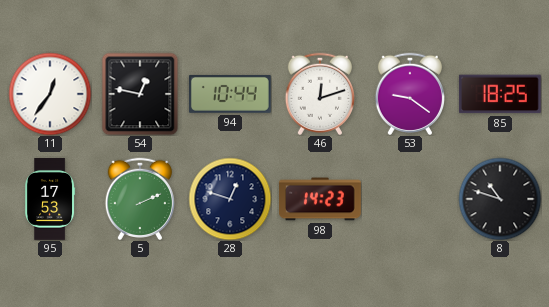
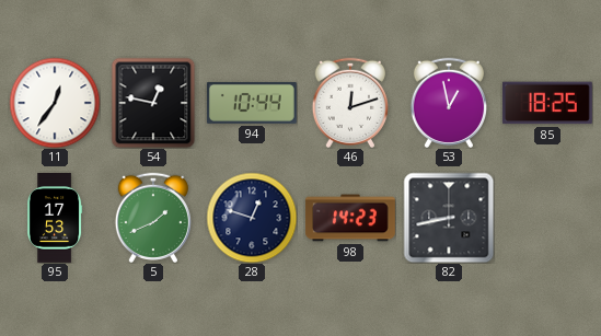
53: 9:21 -> 12:58 (448, 103)
5: 2:11 -> 1:41 (152, 218)
82: none -> 8:43 (449, 218)
8: 10:48 -> none (500, 199)
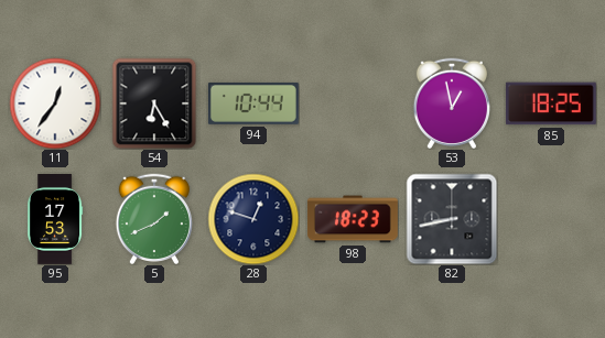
54: 12:47 -> 6:25 (154, 103)
46: 12:12 -> none (349, 103)
98: 14:23 -> 18:23 (353, 219)
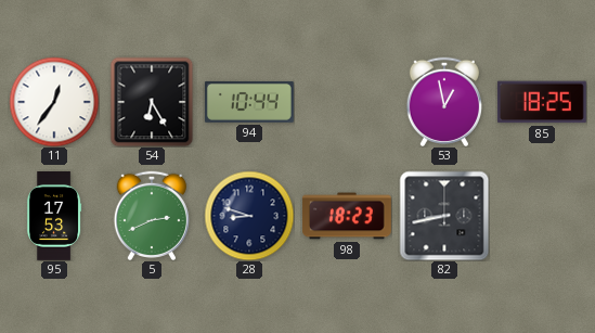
5: 1:41 -> 2:41 (151, 216)
28: 12:48 -> 8:48 (249, 216)
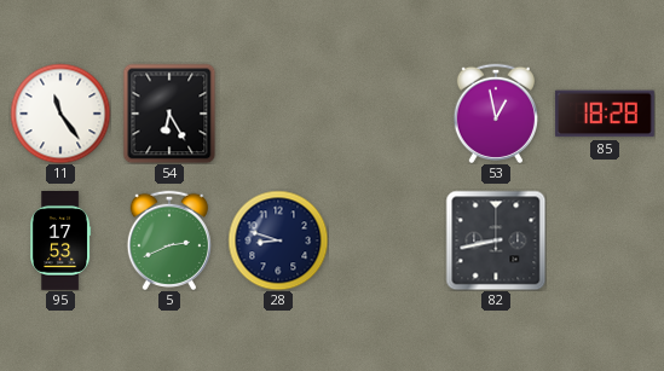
11: 12:36 -> 11:24 (60, 114)
94: 10:44 -> none (249, 102)
85: 18:25 -> 18:28 (605, 114)
98: 18:23 -> none (347, 216)
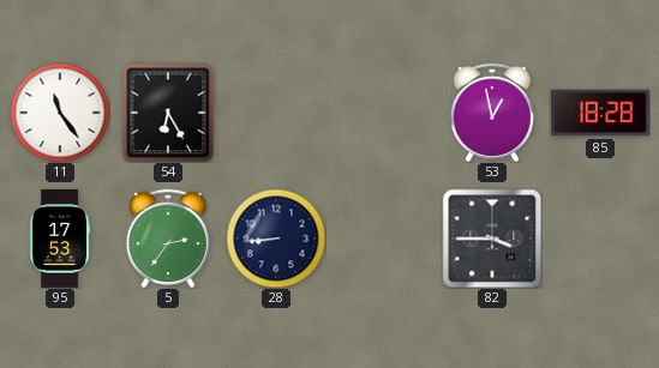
5: 2:41 -> 2:36 (167, 239)
28: 8:48 -> 8:44 (276, 239)
82: 8:43 -> 3:45 (492, 239)
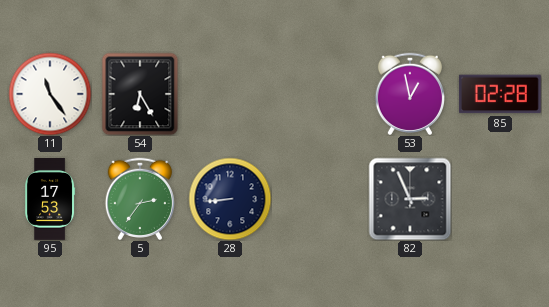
85: 18:28 -> 02:28 (500, 94)
82: 3:45 -> 2:56 (410, 199)
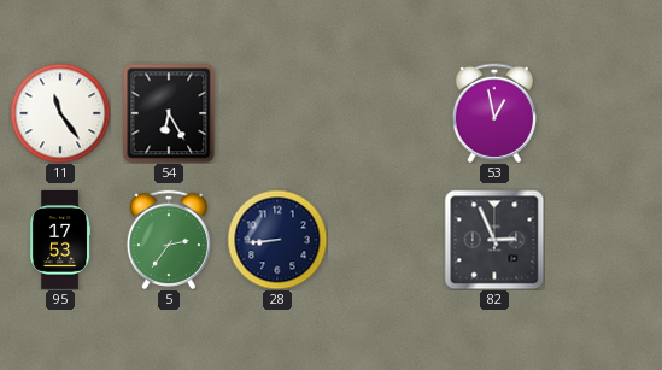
85: 02:28 -> none (500, 94)
